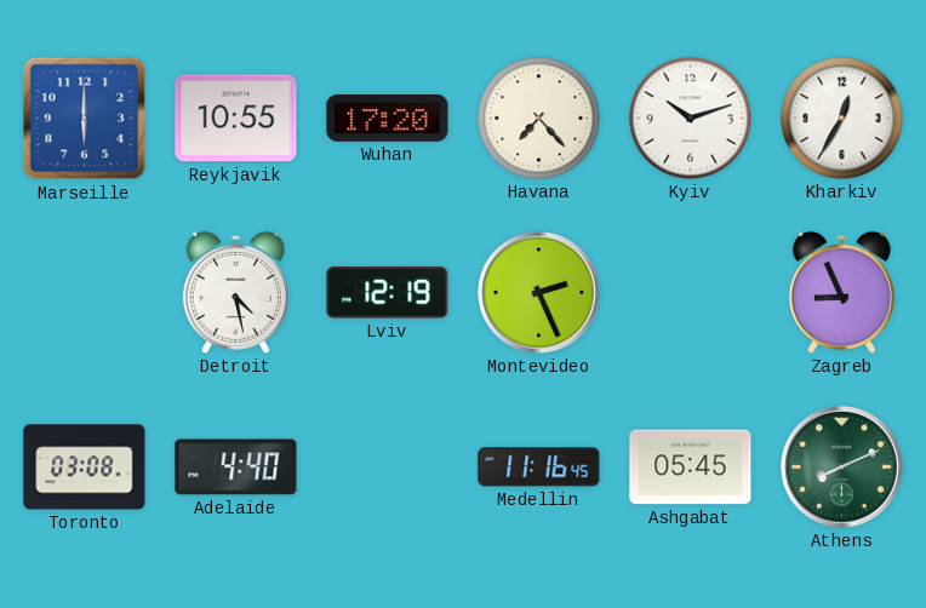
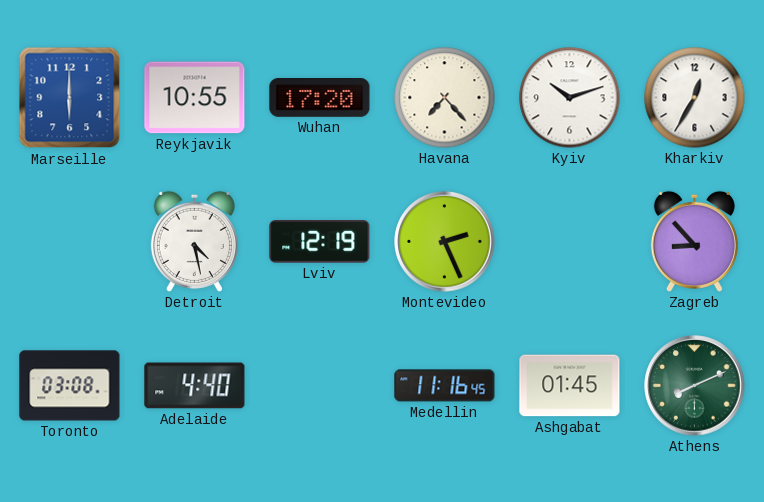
Zagreb: 8:56 -> 8:53 (694, 241)
Ashgabat: 05:45 -> 01:45 (570, 386)
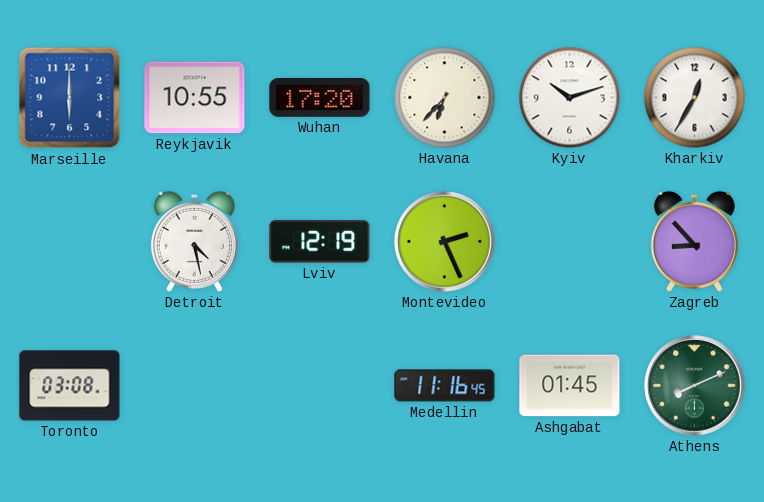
Havana: 7:23 -> 6:37 (445, 98)
Adelaide: 4:40 -> none (195, 386)
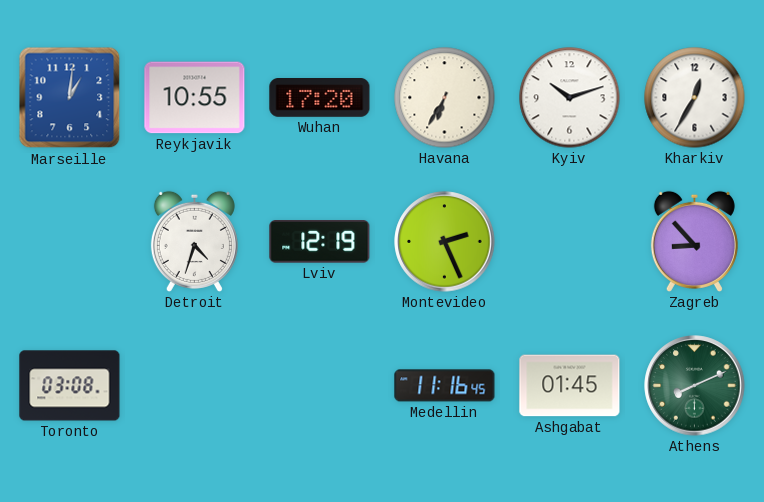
Marseille: 6:00 -> 1:01 (70, 98)
Havana: 6:37 -> 6:35 (445, 98)
Detroit: 4:28 -> 4:33 (194, 241)
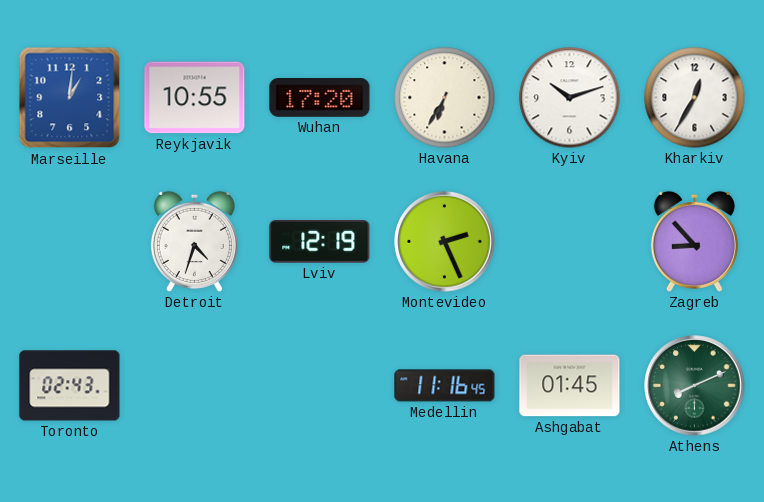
Toronto: 03:08 -> 02:43 (70, 386)
